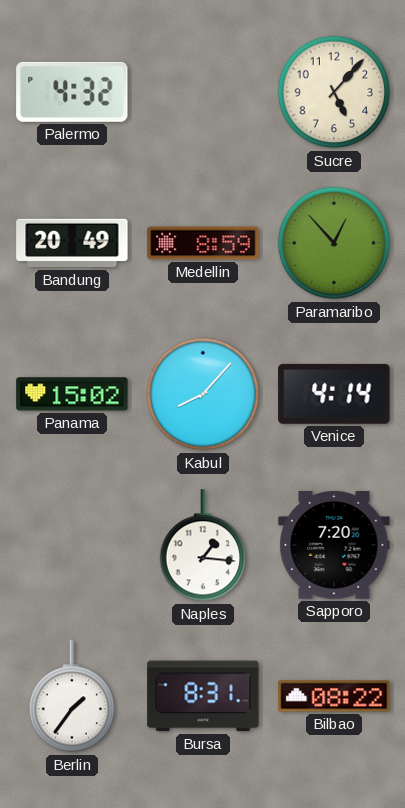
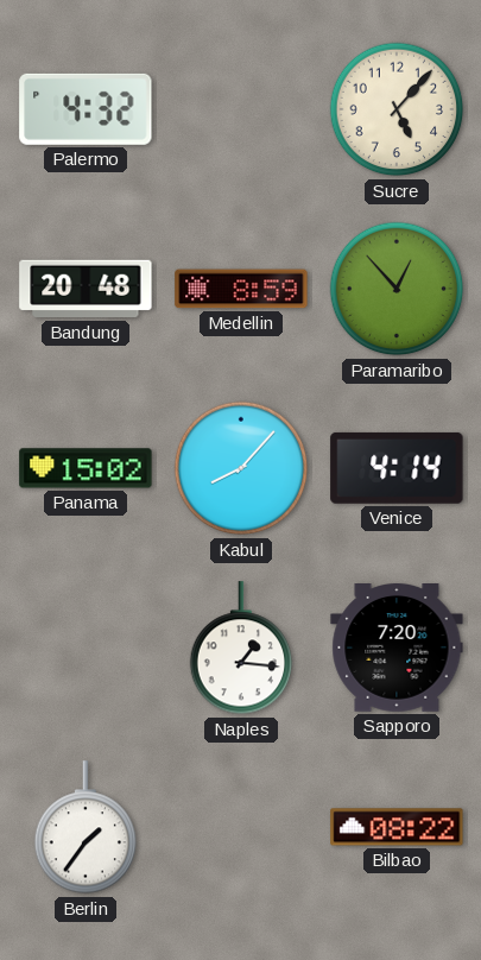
Bandung: 20:49 -> 20:48 (86, 289)
Bursa: 8:31 -> none (203, 696)
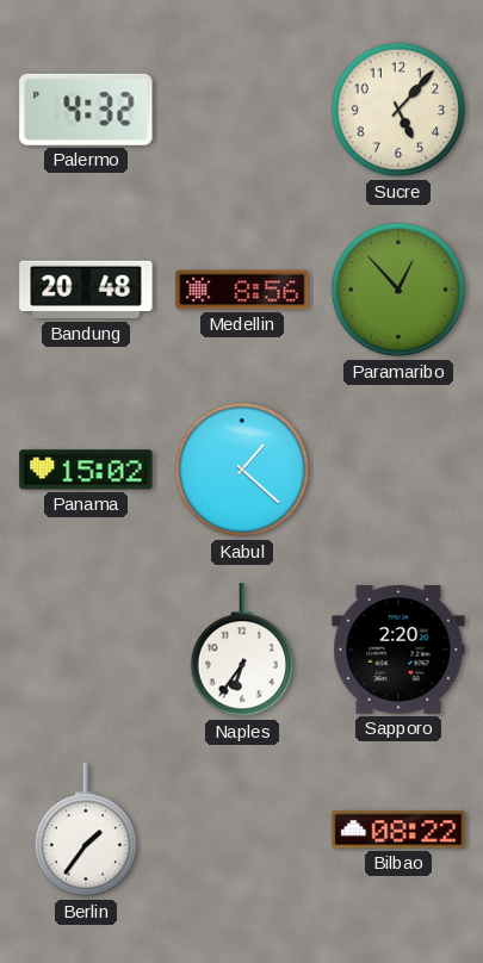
Medellin: 8:59 -> 8:56 (242, 290)
Kabul: 8:07 -> 1:22 (242, 470)
Venice: 4:14 -> none (397, 468)
Naples: 1:16 -> 6:36 (242, 651)
Sapporo: 7:20 -> 2:20 (398, 651)
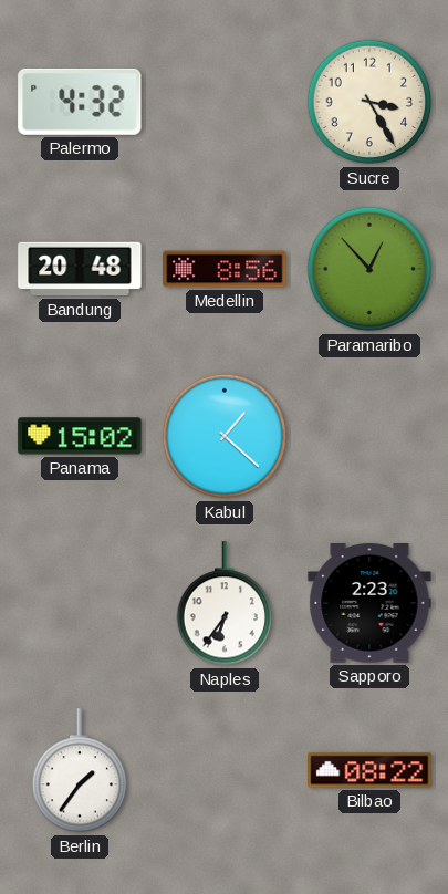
Sucre: 5:07 -> 3:25 (369, 102)
Sapporo: 2:20 -> 2:23 (369, 604)
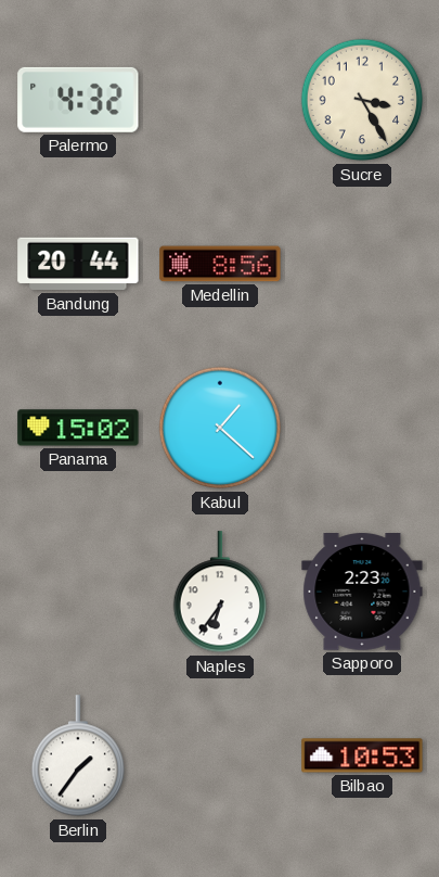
Bandung: 20:48 -> 20:44 (78, 264)
Paramaribo: 12:53 -> none (369, 269)
Bilbao: 08:22 -> 10:53 (362, 755)
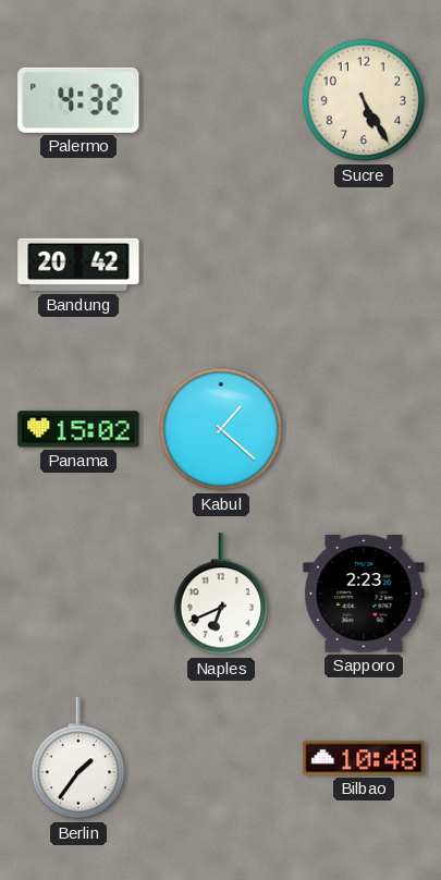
Sucre: 3:25 -> 5:25 (364, 100)
Bandung: 20:44 -> 20:42 (78, 265)
Medellin: 8:56 -> none (220, 264)
Naples: 6:36 -> 6:41 (221, 595)
Bilbao: 10:53 -> 10:48 (364, 758)
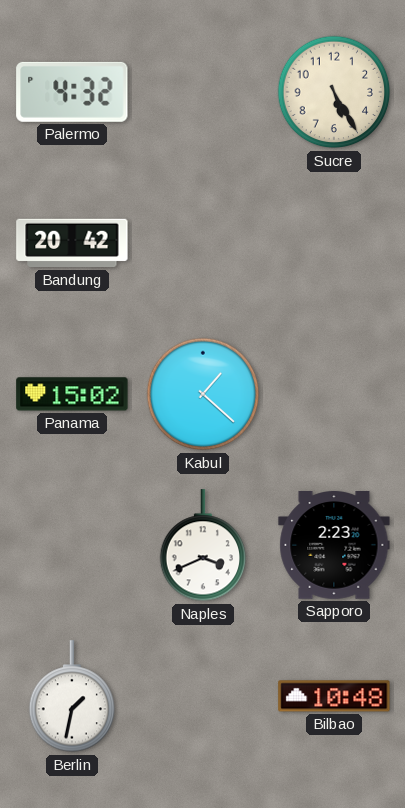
Naples: 6:41 -> 3:41 (203, 546)
Berlin: 1:36 -> 1:32 (72, 697)
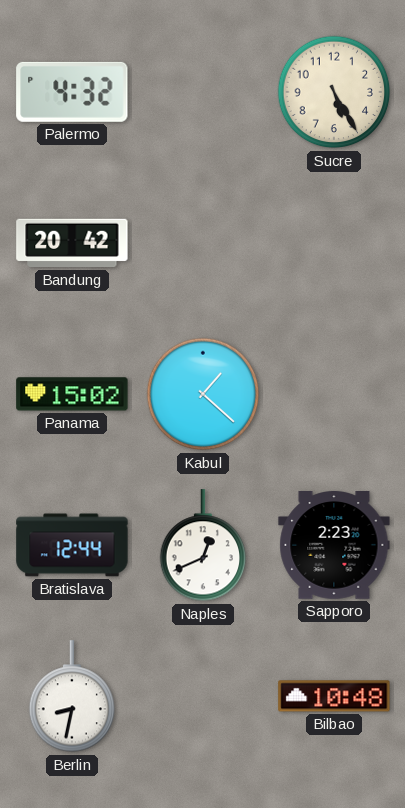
Bratislava: none -> 12:44 (72, 545)
Naples: 3:41 -> 12:41 (203, 546)
Berlin: 1:32 -> 8:32 (72, 697)
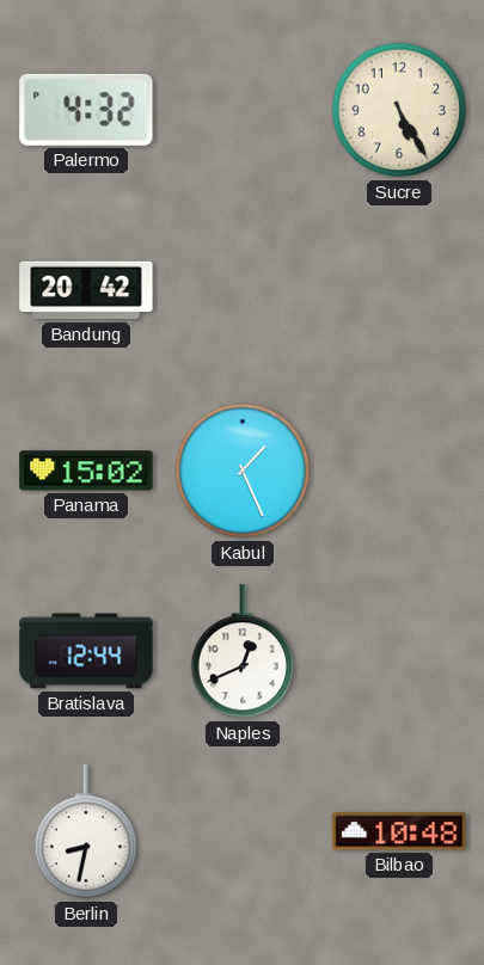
Kabul: 1:22 -> 1:26 (243, 471)
Sapporo: 2:23 -> none (334, 546)
